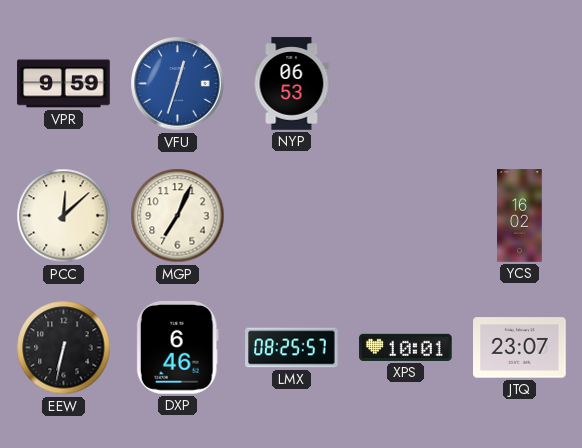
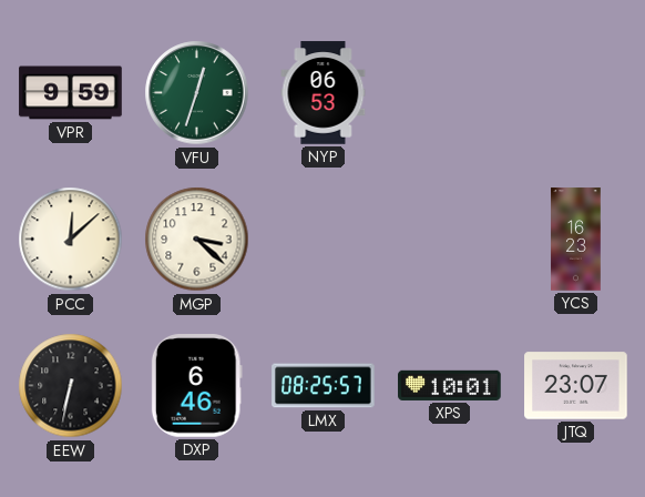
VFU dial: blue -> green (197, 93)
MGP: 7:04 -> 3:22 (197, 240)
YCS: 16:02 -> 16:23 (576, 240)
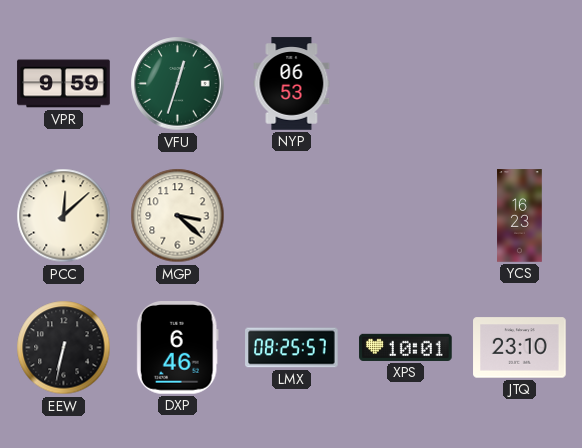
JTQ: 23:07 -> 23:10 (520, 348)
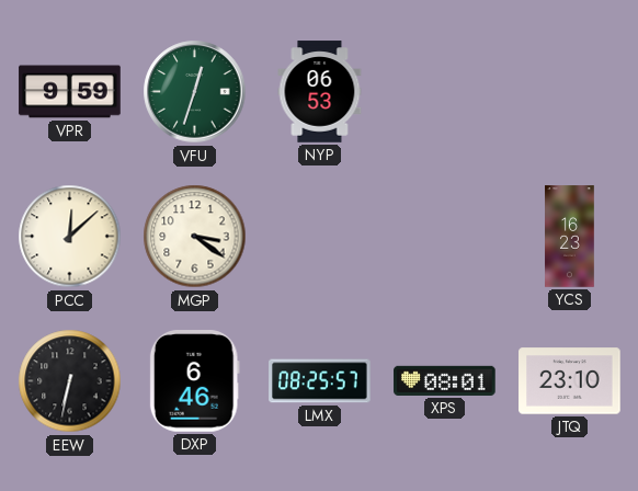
MGP: 3:22 -> 3:21 (195, 237)
XPS: 10:01 -> 08:01 (445, 380)
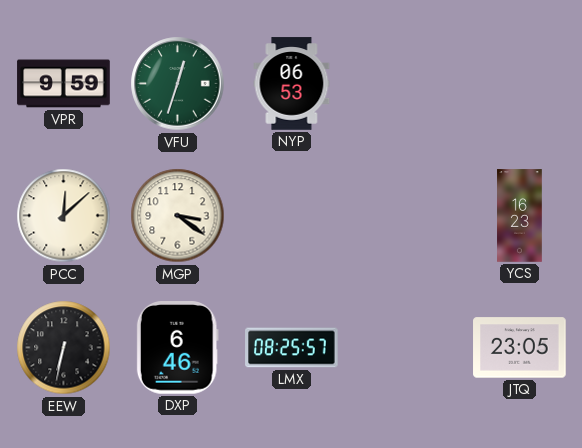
XPS: 08:01 -> none (445, 380)
JTQ: 23:10 -> 23:05 (520, 348)
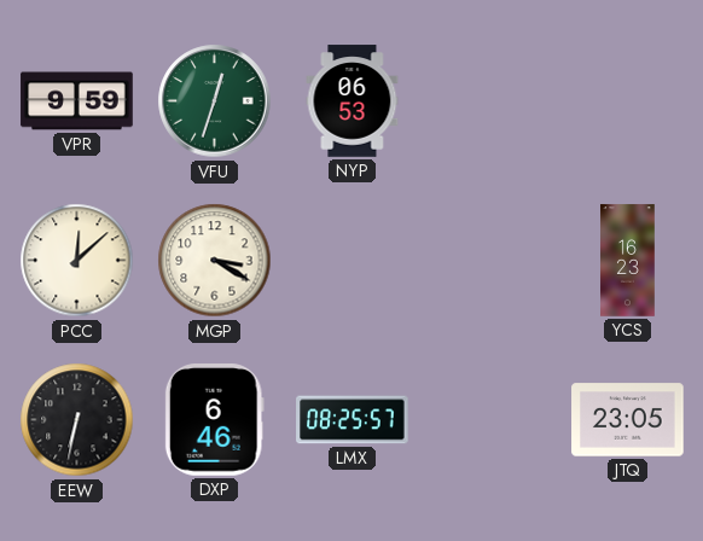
MGP: 3:21 -> 3:20 (215, 261)
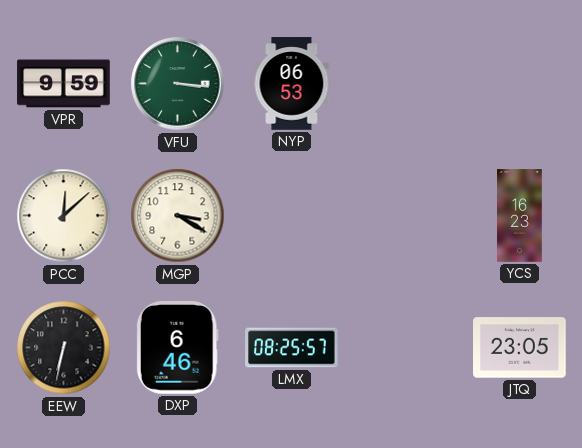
VFU: 12:33 -> 3:16 (178, 84)
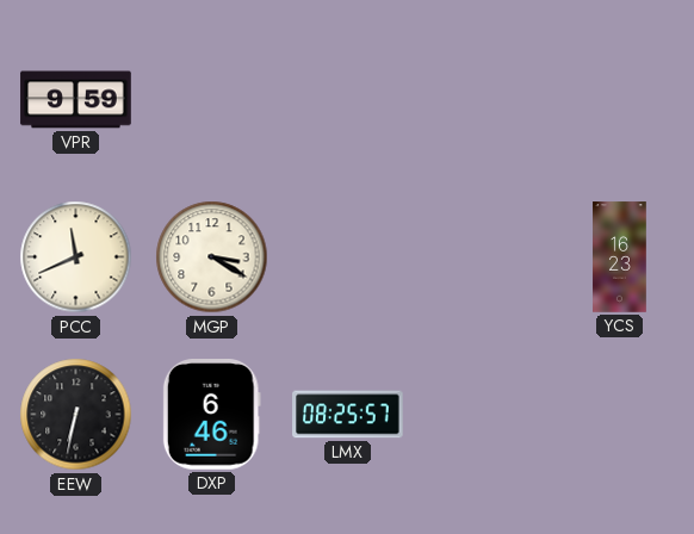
VFU: 3:16 -> none (178, 84)
NYP: 06:53 -> none (292, 84)
PCC: 12:08 -> 11:41 (76, 257)
JTQ: 23:05 -> none (520, 348)
